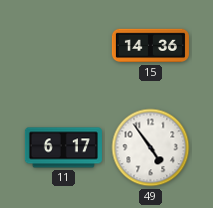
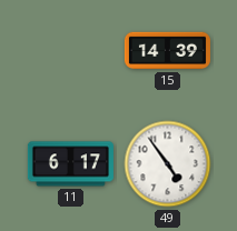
15: 14:36 -> 14:39 (167, 51)
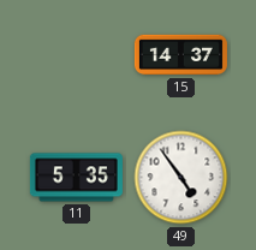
15: 14:39 -> 14:37 (180, 55)
11: 6:17 -> 5:35 (76, 178)
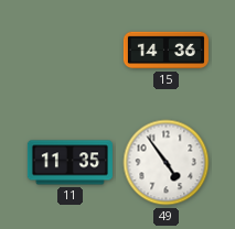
15: 14:37 -> 14:36 (165, 51)
11: 5:35 -> 11:35 (70, 163)
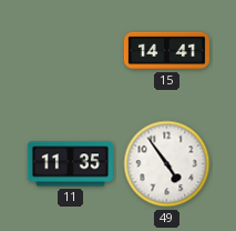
15: 14:36 -> 14:41 (166, 51)
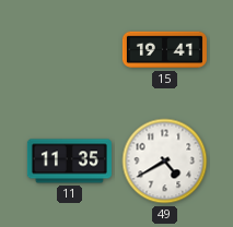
15: 14:41 -> 19:41 (164, 50)
49: 4:54 -> 4:40 (165, 162)
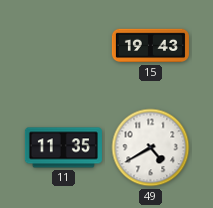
15: 19:41 -> 19:43 (150, 46)
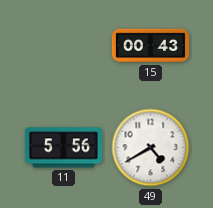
15: 19:43 -> 00:43 (150, 46)
11: 11:35 -> 5:56 (63, 148)
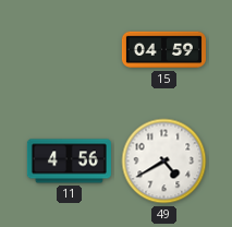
15: 00:43 -> 04:59 (163, 50)
11: 5:56 -> 4:56 (69, 162)
